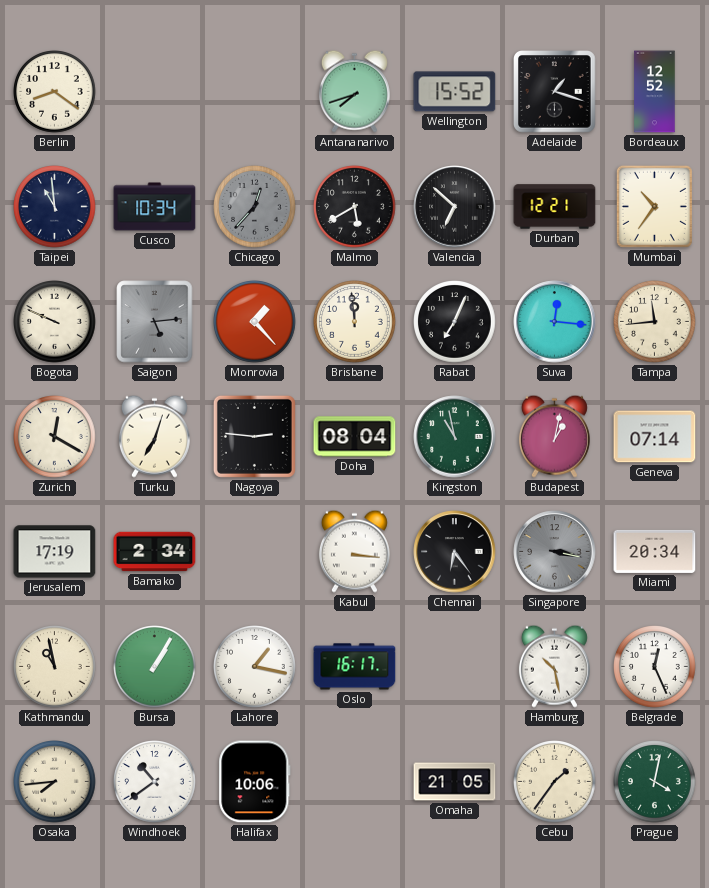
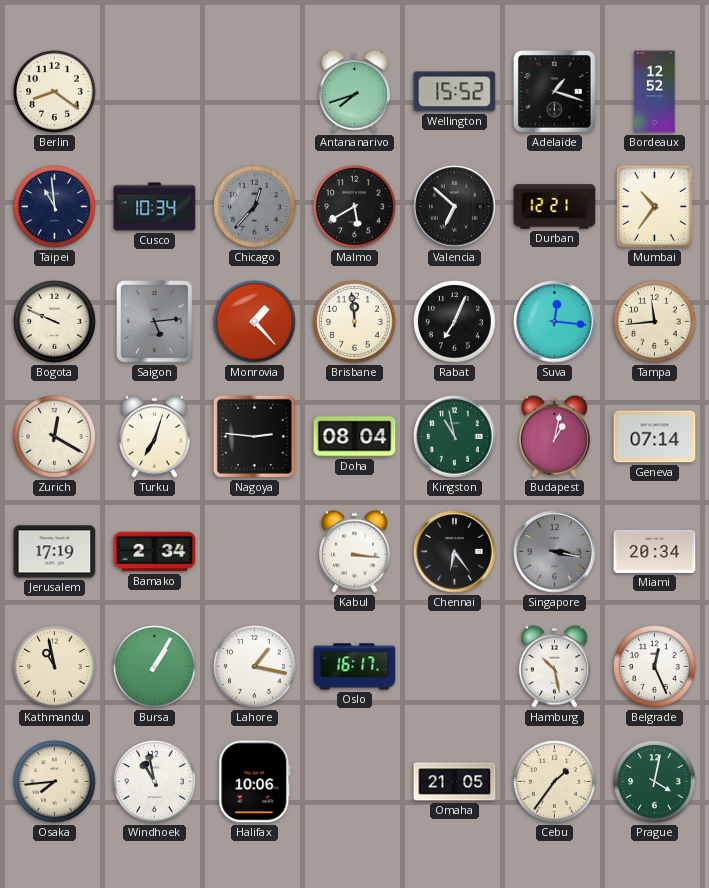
Windhoek: 10:39 -> 10:58 (155, 782)
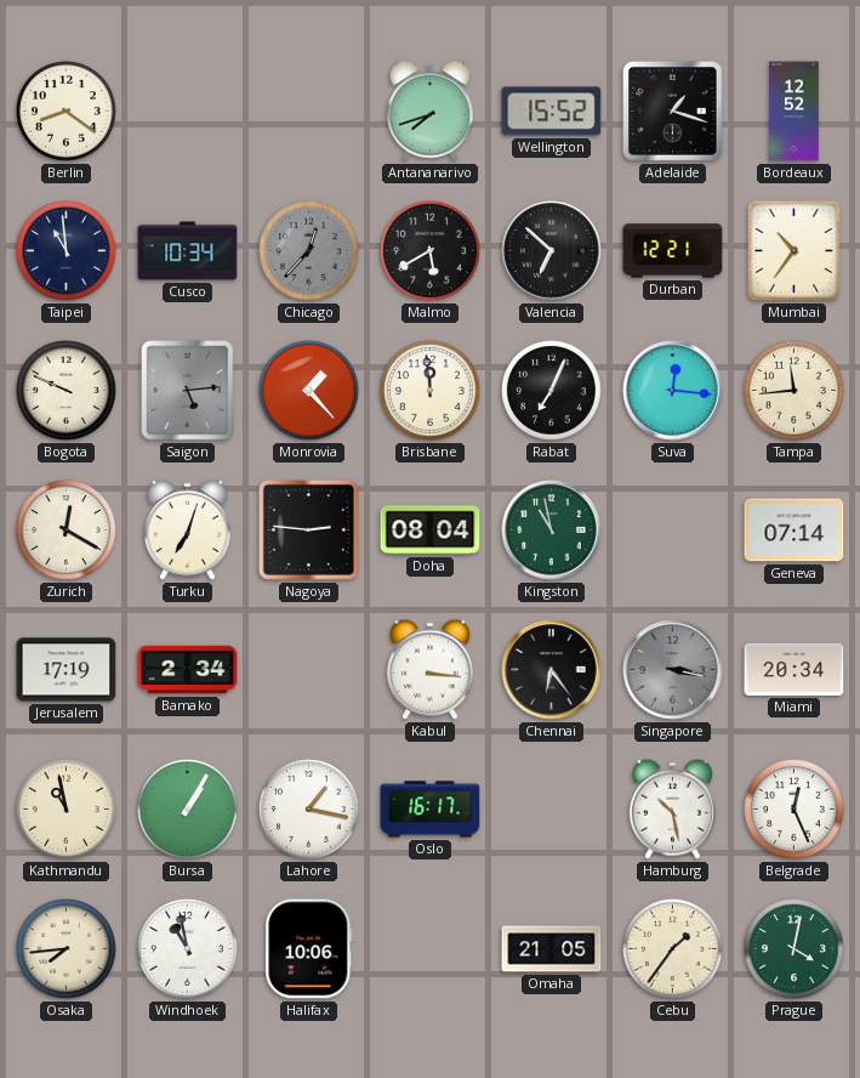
Budapest: 1:02 -> none (554, 436)
